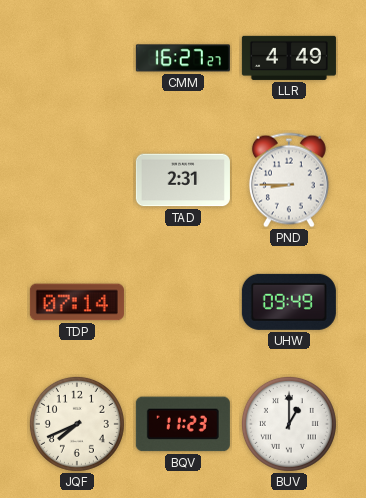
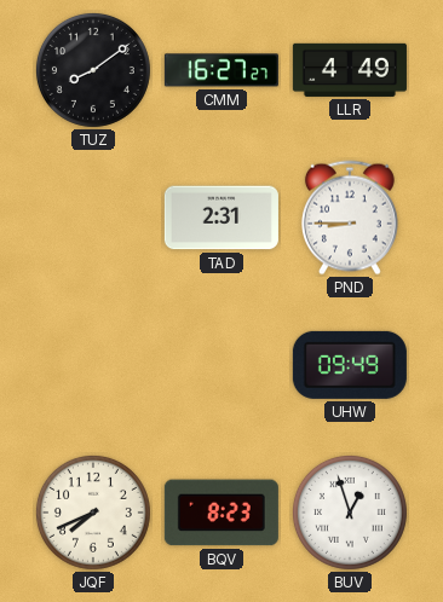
TUZ: none -> 8:09 (93, 70)
TDP: 07:14 -> none (77, 302)
BQV: 11:23 -> 8:23 (221, 513)
BUV: 1:00 -> 12:57 (350, 513)
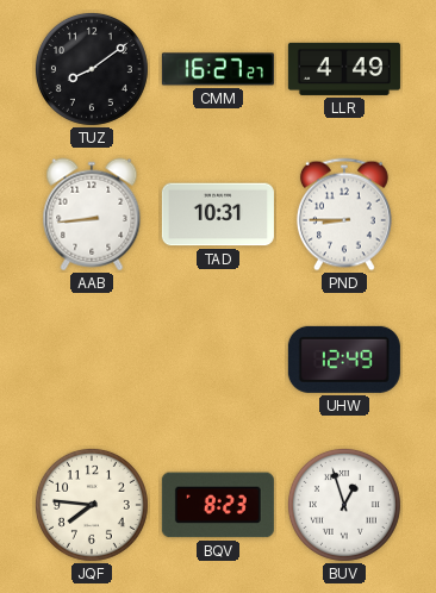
AAB: none -> 8:44 (92, 214)
TAD: 2:31 -> 10:31 (218, 214)
UHW: 09:49 -> 12:49 (344, 360)
JQF: 7:41 -> 7:46 (92, 505)
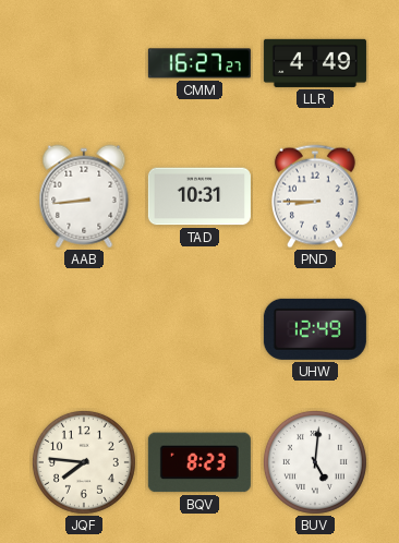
TUZ: 8:09 -> none (92, 69)
BUV: 12:57 -> 5:01 (315, 462)
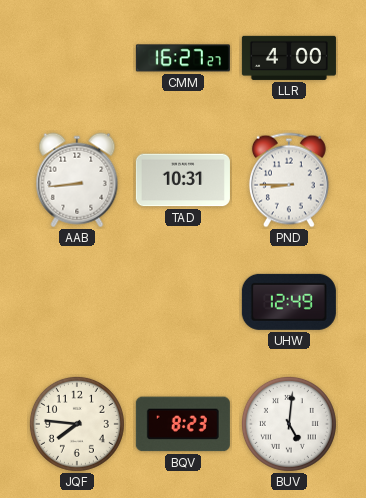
LLR: 4:49 -> 4:00 (289, 58)
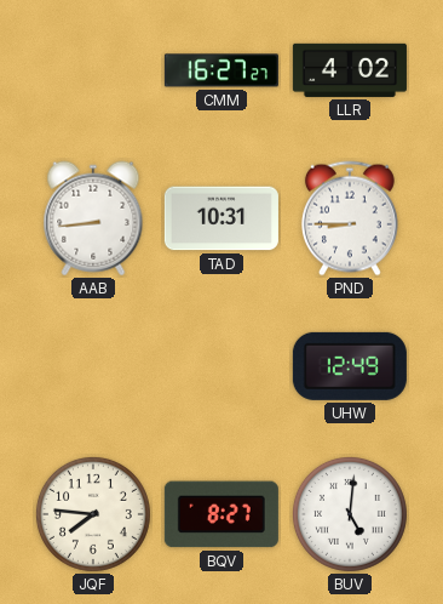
LLR: 4:00 -> 4:02 (350, 70)
BQV: 8:23 -> 8:27 (221, 514)
